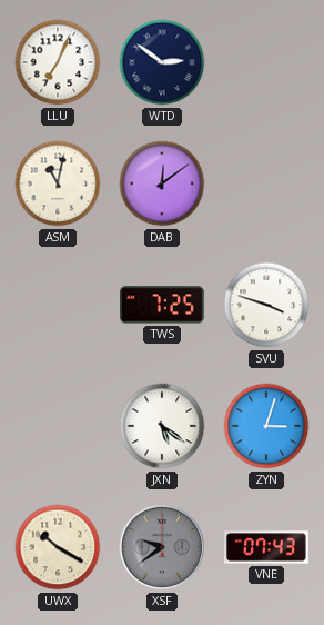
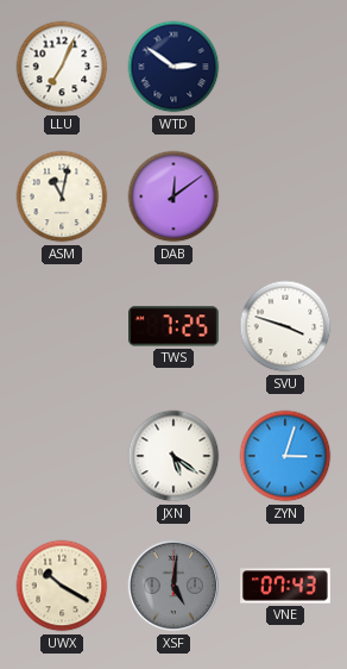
XSF: 9:39 -> 5:01 (173, 586)
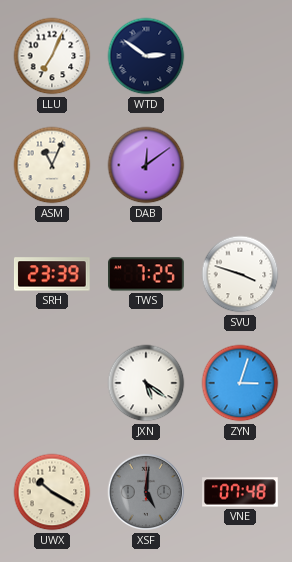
ASM: 11:02 -> 11:04 (52, 165)
SRH: none -> 23:39 (52, 274)
VNE: 07:43 -> 07:48 (241, 492)
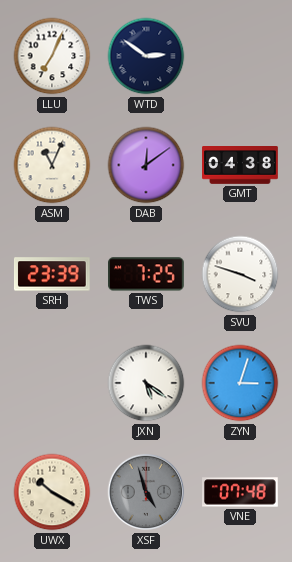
GMT: none -> 04:38 (240, 165)
XSF: 5:01 -> 4:57 (146, 492)
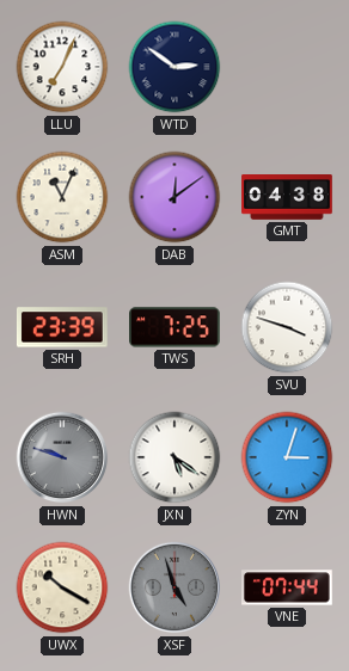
HWN: none -> 9:48 (62, 457)
VNE: 07:48 -> 07:44 (288, 587)
